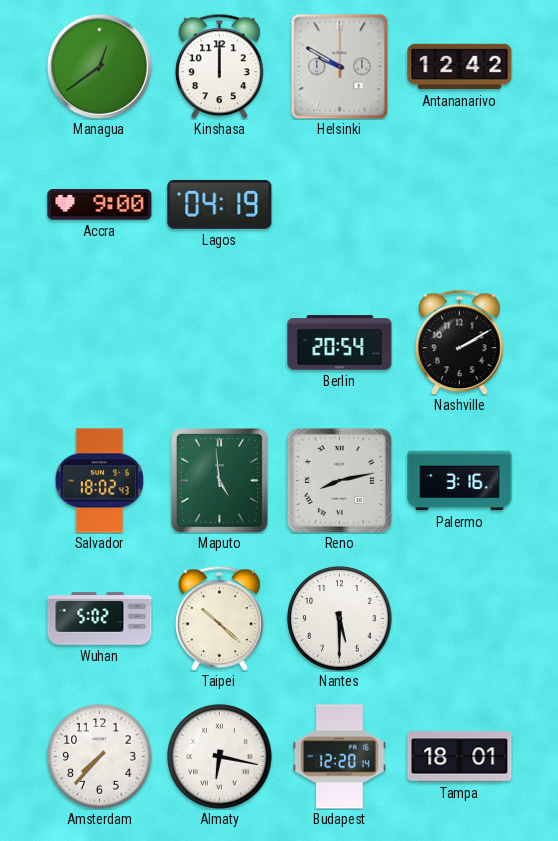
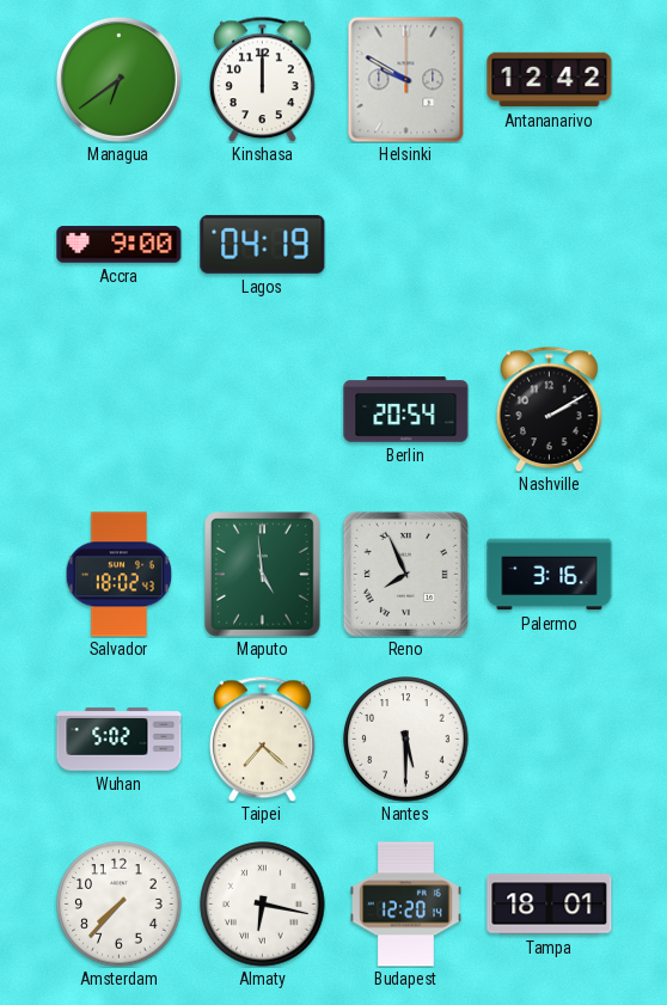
Managua: 12:39 -> 6:39 (118, 79)
Reno: 8:13 -> 7:56 (405, 574)
Taipei: 10:22 -> 7:22 (263, 739)
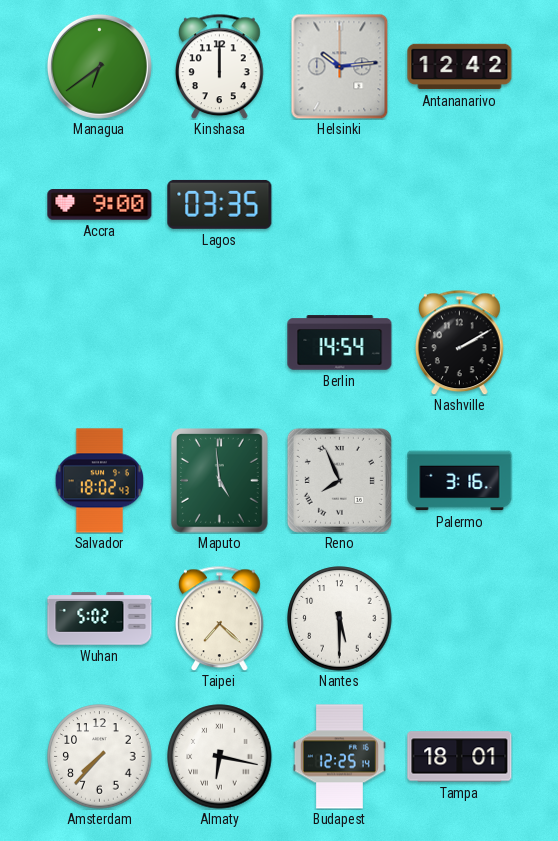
Helsinki: 9:50 -> 10:14 (340, 66)
Lagos: 04:19 -> 03:35 (220, 204)
Berlin: 20:54 -> 14:54 (340, 343)
Budapest: 12:20 -> 12:25 (339, 757)
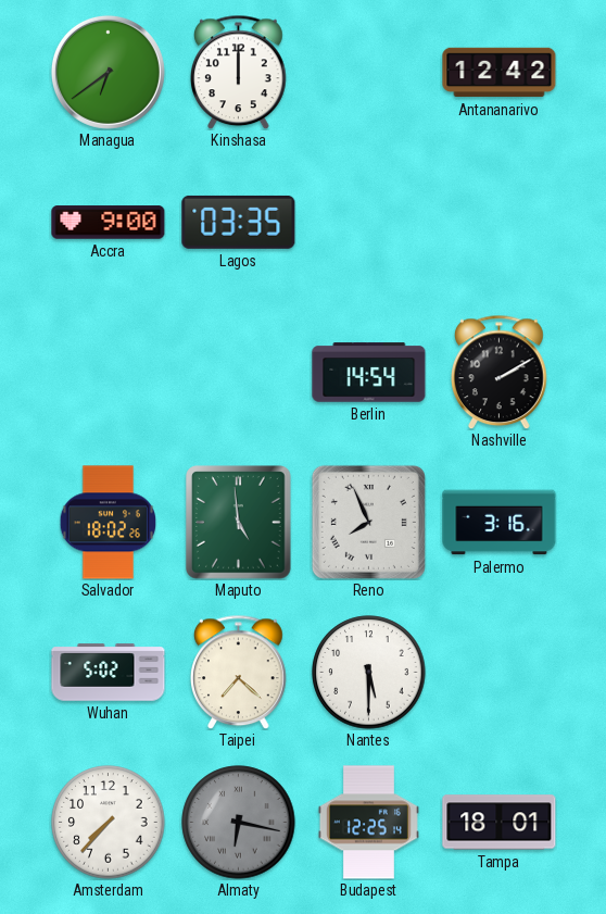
Helsinki: 10:14 -> none (340, 66)
Salvador: 18:02:43 -> 18:02:26 (109, 523)
Almaty dial: white -> grey (239, 823)
